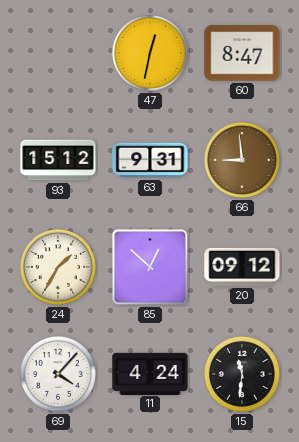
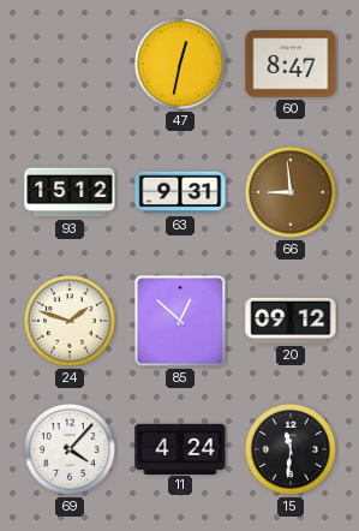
24: 1:35 -> 1:48 (70, 321)
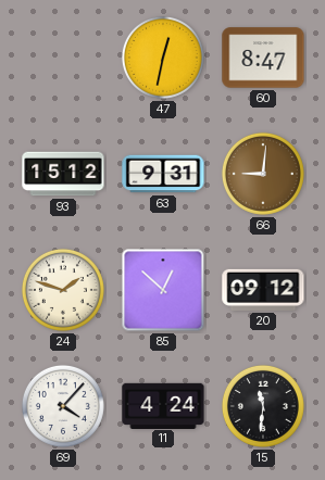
66: 8:59 -> 9:01 (263, 174)
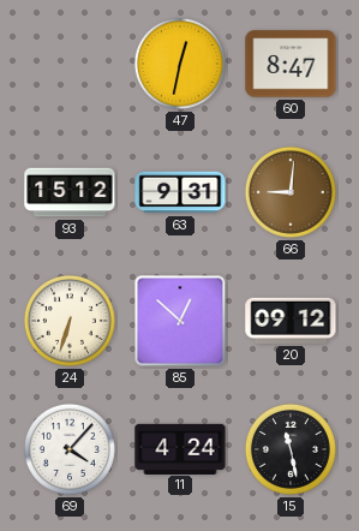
24: 1:48 -> 6:33 (70, 321)
15: 11:31 -> 11:28 (291, 449)
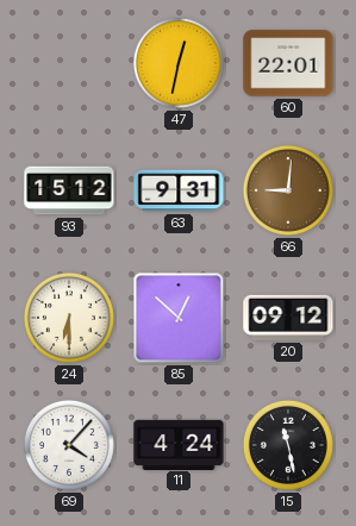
60: 8:47 -> 22:01 (288, 63)
24: 6:33 -> 6:30 (69, 318)
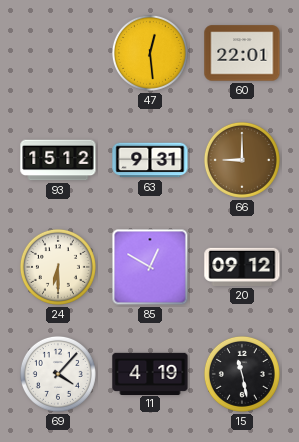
47: 12:32 -> 12:29 (150, 53)
66: 9:01 -> 9:00 (242, 160)
85: 12:52 -> 12:50 (150, 267)
11: 4:24 -> 4:19 (150, 373)
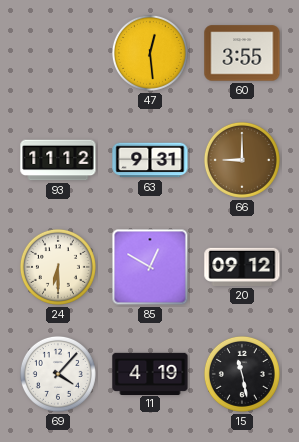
60: 22:01 -> 3:55 (242, 53)
93: 15:12 -> 11:12 (58, 160)
